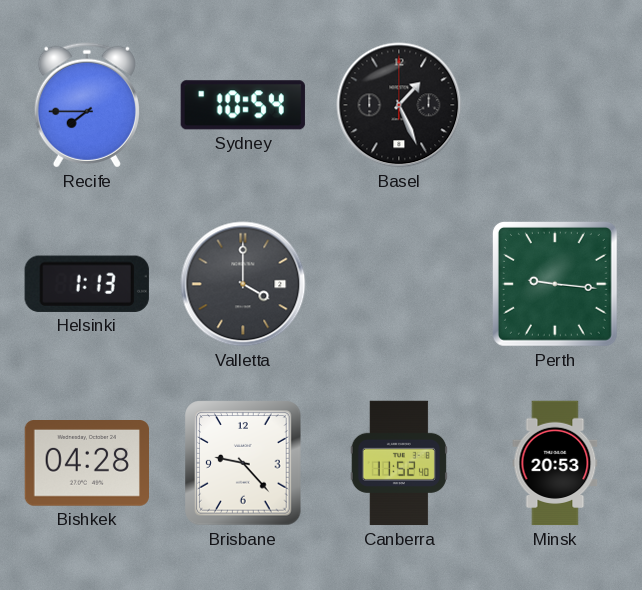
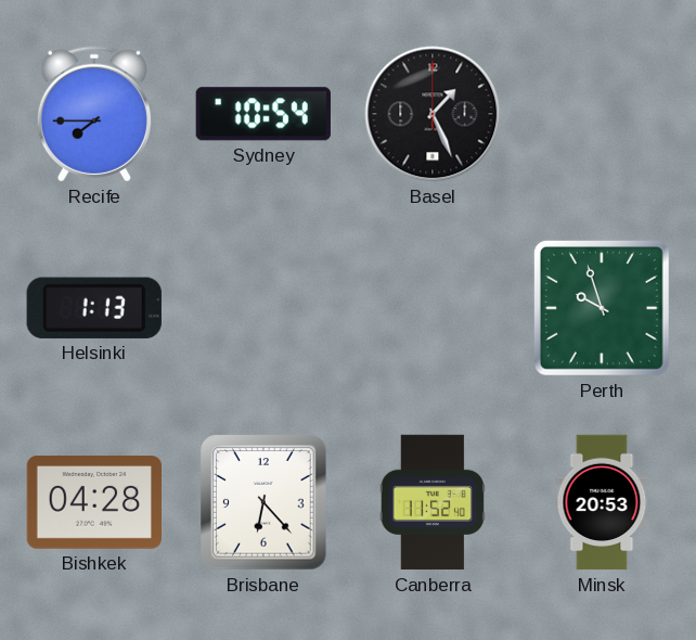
Valletta: 4:00 -> none (243, 284)
Perth: 9:16 -> 9:57 (602, 308)
Brisbane: 9:23 -> 6:23 (263, 502)
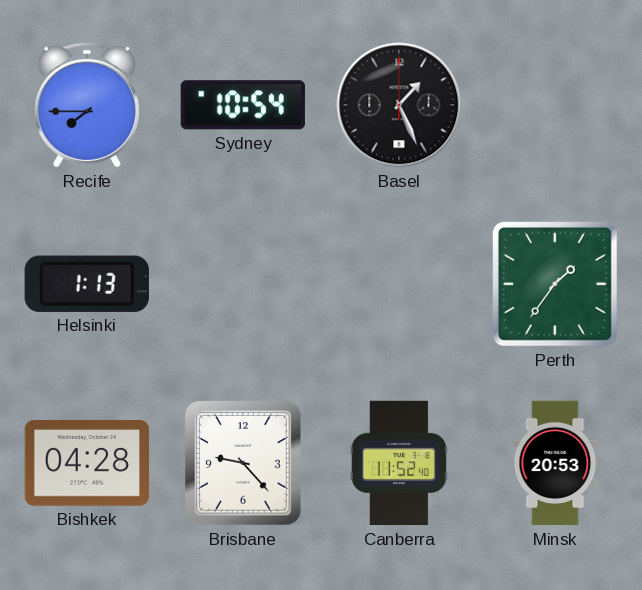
Perth: 9:57 -> 1:36 (555, 284)
Brisbane: 6:23 -> 9:23 (243, 463)
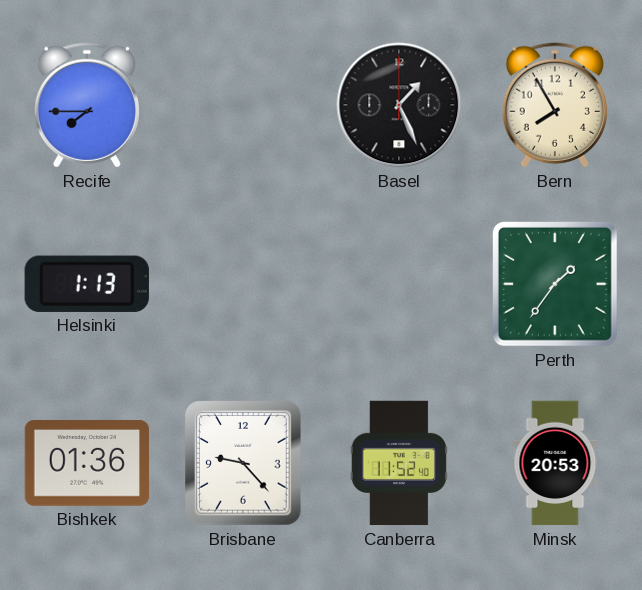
Sydney: 10:54 -> none (243, 105)
Bern: none -> 7:55 (555, 105)
Bishkek: 04:28 -> 01:36 (86, 464)
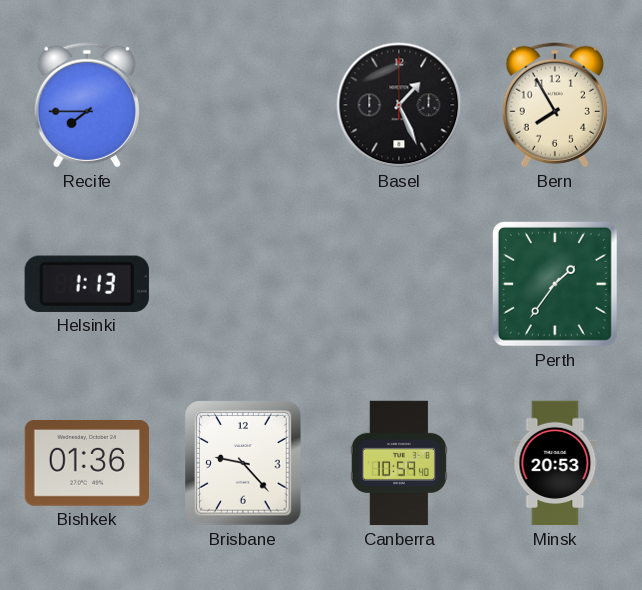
Canberra: 11:52 -> 10:59 (399, 463)
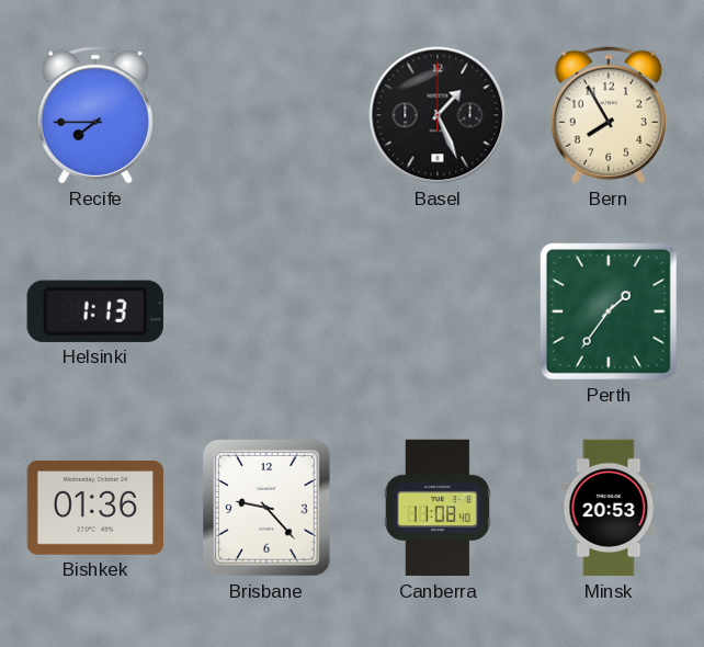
Canberra: 10:59 -> 11:08 (438, 508)
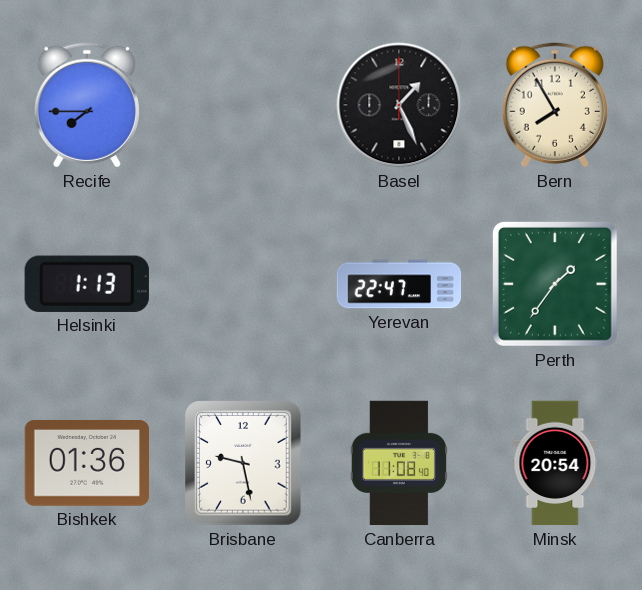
Yerevan: none -> 22:47 (399, 284)
Brisbane: 9:23 -> 9:28 (243, 463)
Minsk: 20:53 -> 20:54 (555, 463)
